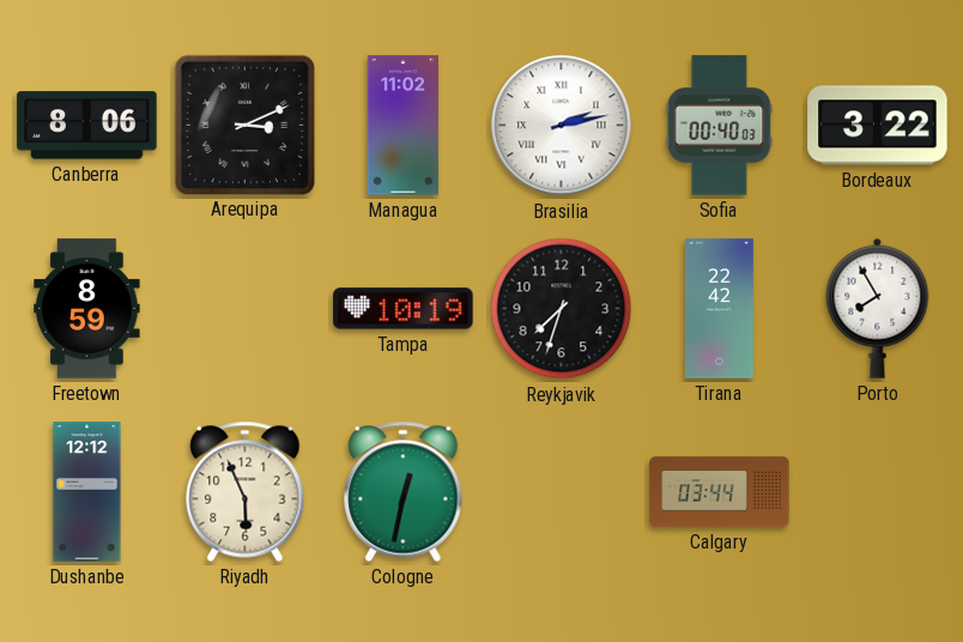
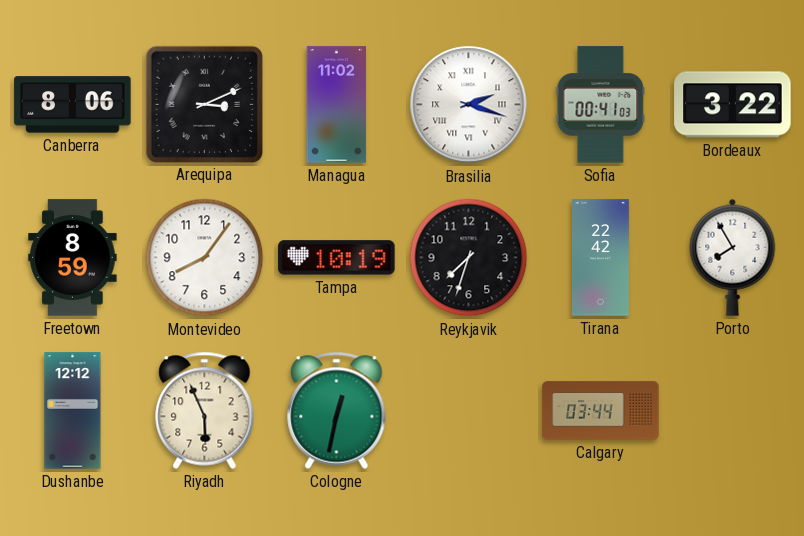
Brasilia: 2:13 -> 2:18 (469, 105)
Sofia: 00:40 -> 00:41 (601, 105)
Montevideo: none -> 8:06 (205, 258)
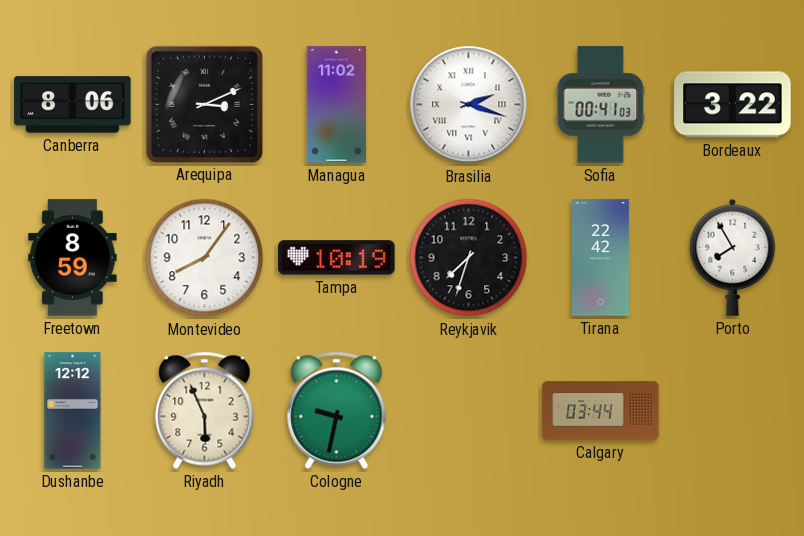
Cologne: 12:32 -> 9:32 (337, 410)
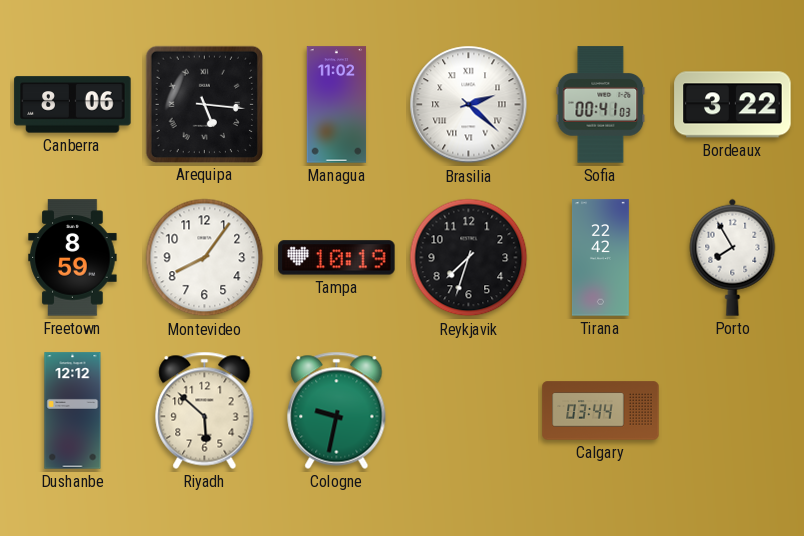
Arequipa: 3:11 -> 5:16 (204, 104)
Brasilia: 2:18 -> 2:22 (469, 105)
Riyadh: 5:56 -> 5:52 (205, 410)
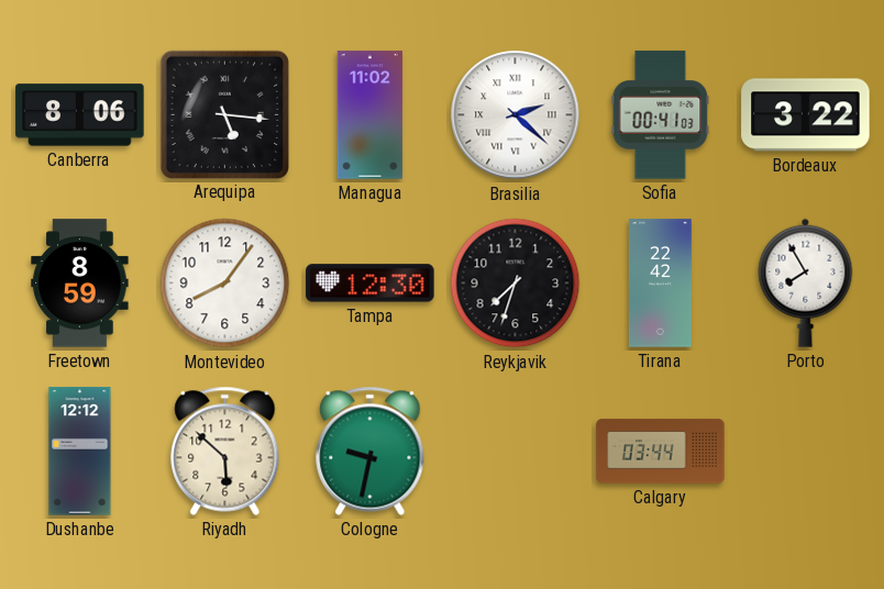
Tampa: 10:19 -> 12:30 (371, 284)
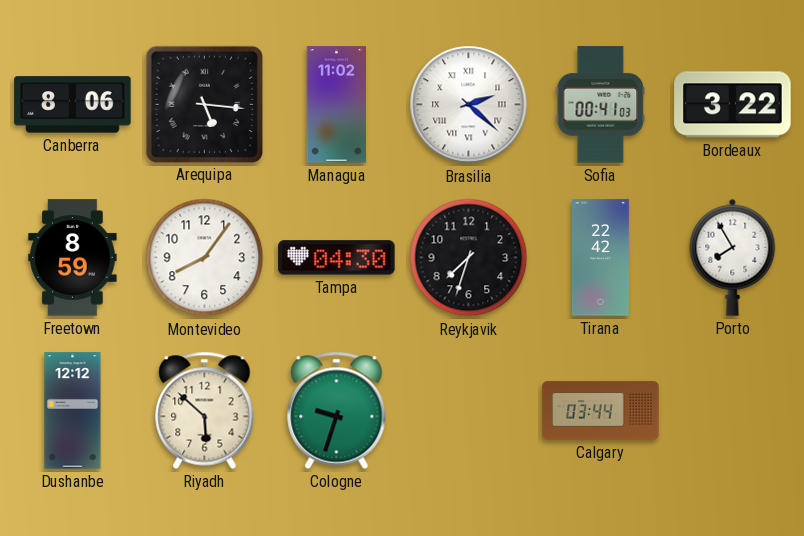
Tampa: 12:30 -> 04:30 (337, 258)
Cologne: 9:32 -> 9:33 (337, 410)
